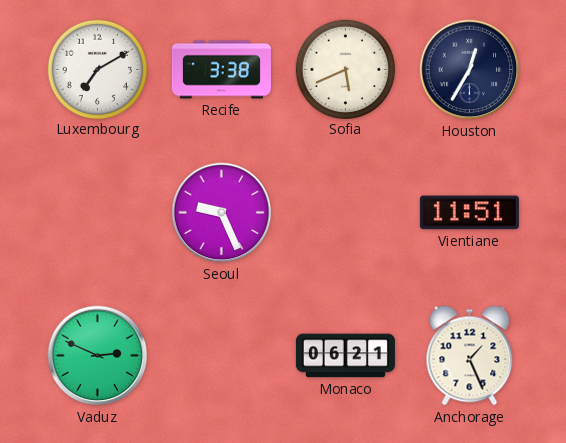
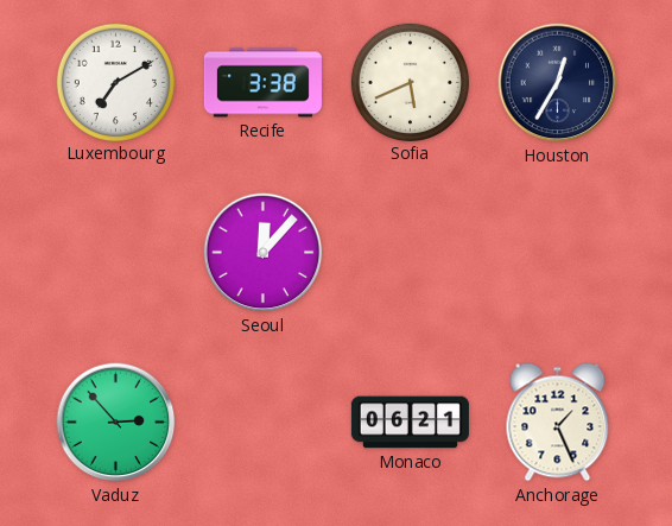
Seoul: 9:26 -> 12:07 (264, 253)
Vientiane: 11:51 -> none (469, 213)
Vaduz: 2:49 -> 2:53 (116, 423)
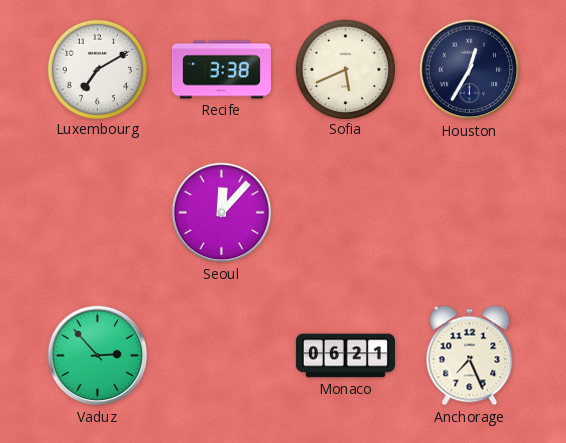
Anchorage: 1:26 -> 7:26 (470, 356)
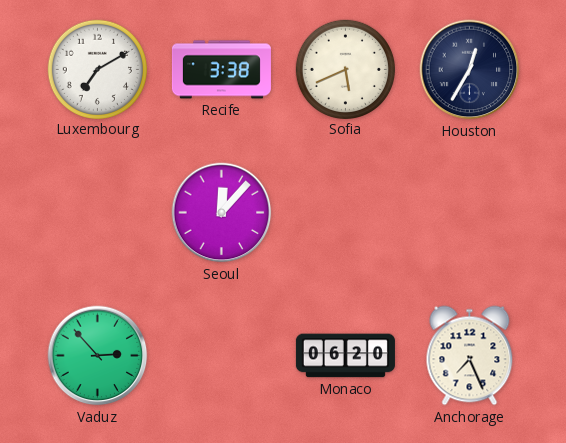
Monaco: 06:21 -> 06:20 (345, 356)
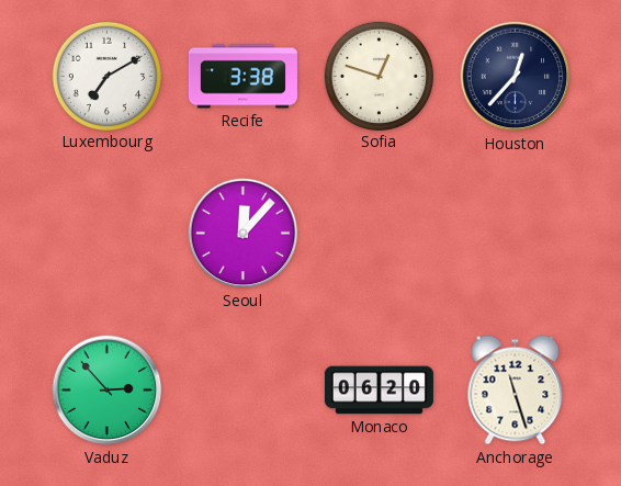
Sofia: 5:41 -> 12:48 (379, 76)
Houston: 12:35 -> 12:37 (516, 77)
Anchorage: 7:26 -> 11:27 (516, 391)
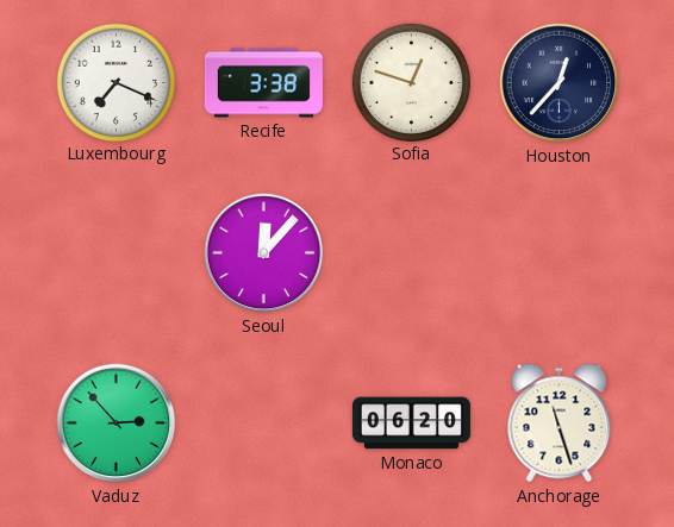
Luxembourg: 7:10 -> 7:19 (116, 82)
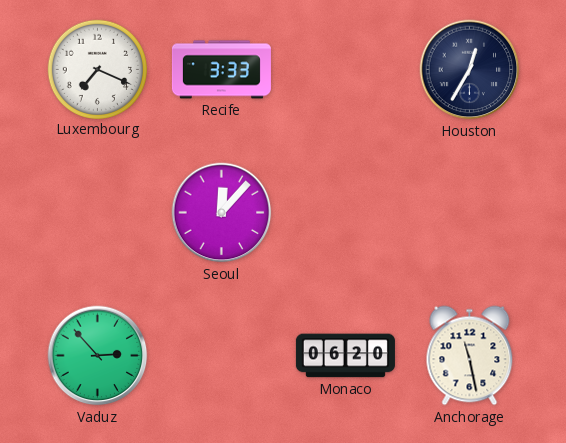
Recife: 3:38 -> 3:33 (221, 70)
Sofia: 12:48 -> none (411, 82)
Houston: 12:37 -> 12:35 (470, 70)
Anchorage: 11:27 -> 11:28 (470, 356)
